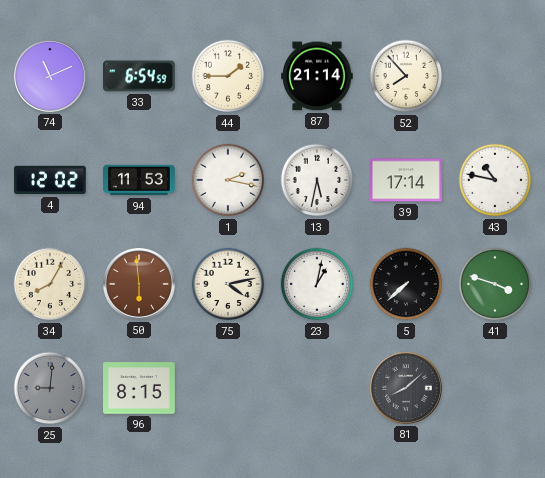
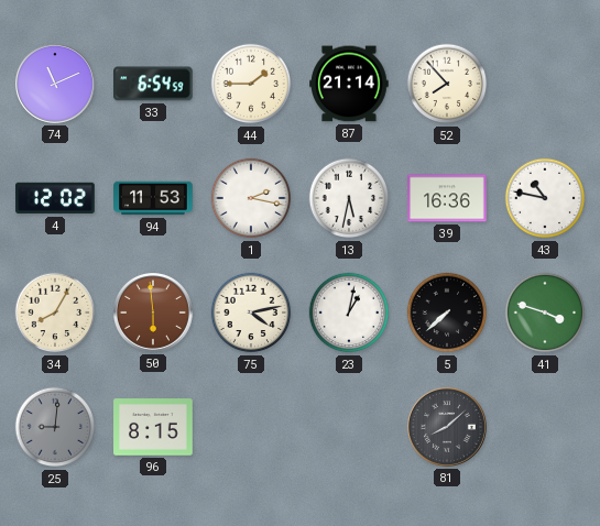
39: 17:14 -> 16:36 (447, 198)
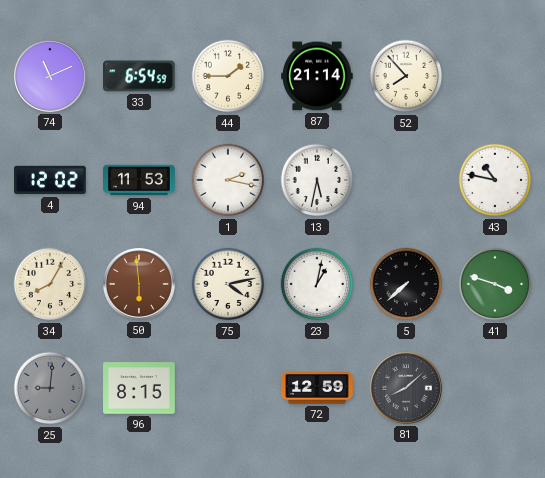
39: 16:36 -> none (447, 198)
72: none -> 12:59 (317, 388)
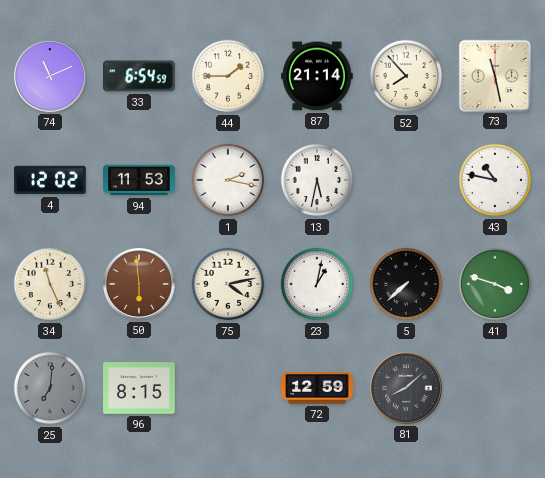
73: none -> 11:28 (494, 75)
34: 8:05 -> 11:26 (50, 284)
25: 9:01 -> 7:01 (50, 388)
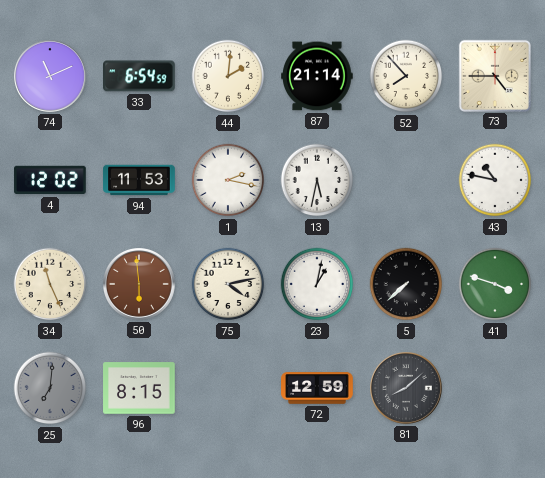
44: 1:45 -> 2:01 (228, 76)
73: 11:28 -> 4:45 (494, 75)
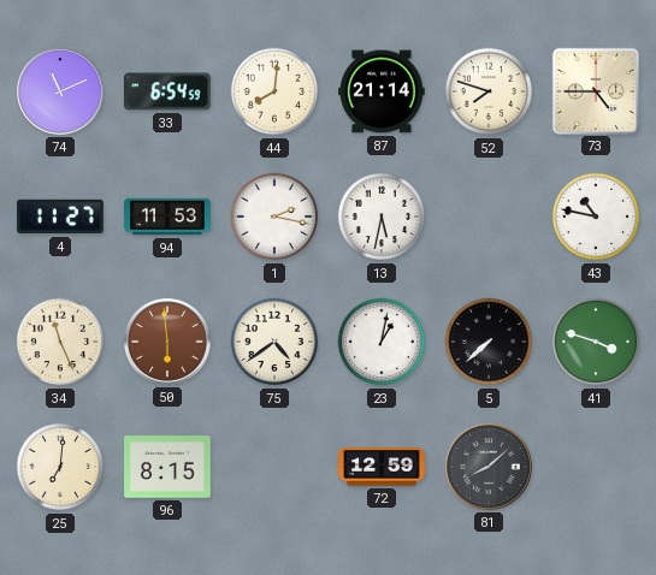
44: 2:01 -> 8:01 (274, 91)
52: 7:53 -> 7:48 (489, 91)
4: 12:02 -> 11:27 (60, 217)
75: 4:13 -> 4:39 (274, 342)
25 dial: grey -> cream (60, 467)
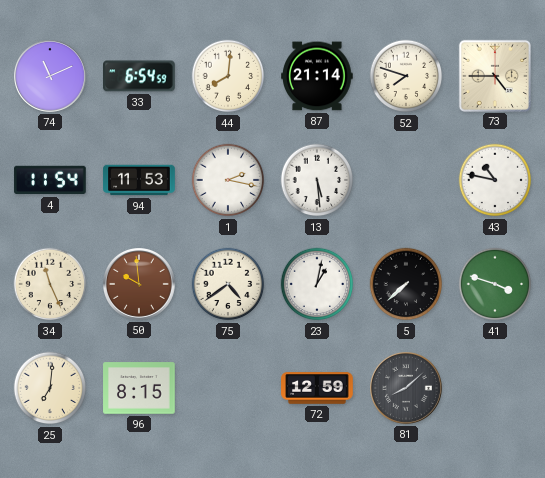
4: 11:27 -> 11:54 (50, 180)
13: 5:32 -> 5:29 (317, 180)
50: 5:59 -> 9:59 (140, 285)
